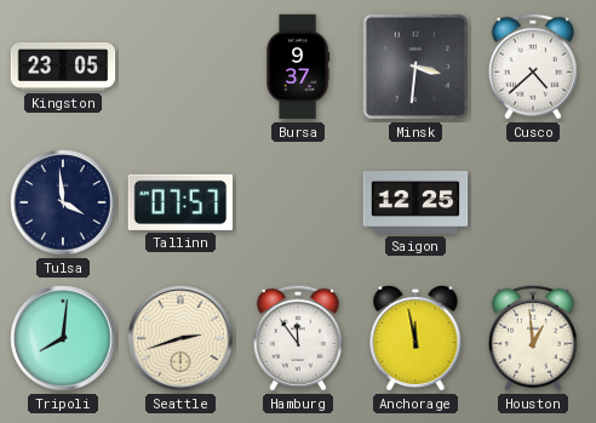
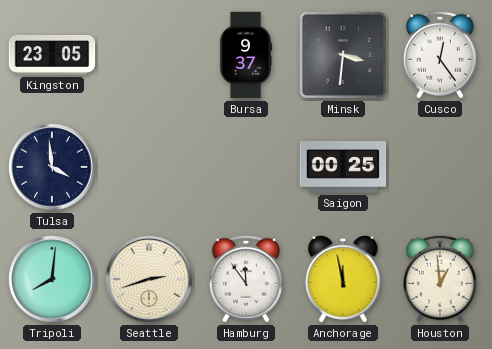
Cusco: 4:38 -> 12:24 (440, 55)
Tallinn: 07:57 -> none (180, 202)
Saigon: 12:25 -> 00:25 (343, 168)
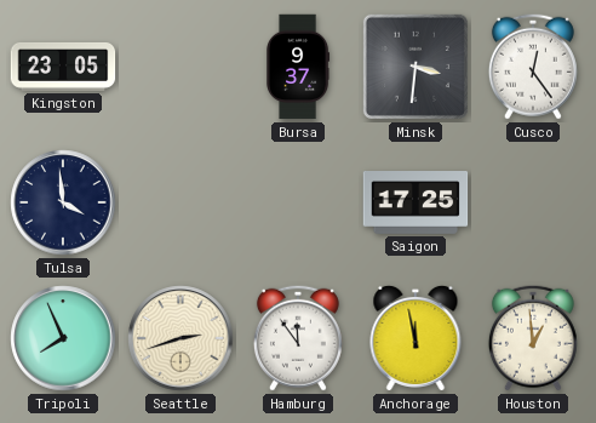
Saigon: 00:25 -> 17:25 (416, 204)
Tripoli: 8:01 -> 7:56 (63, 338)
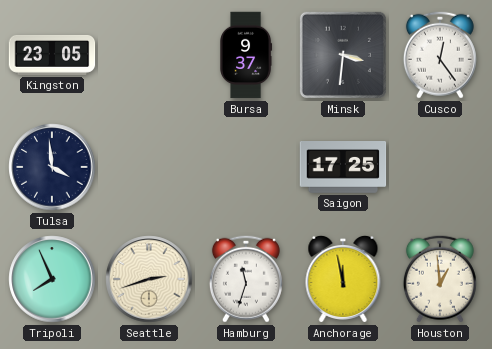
Hamburg: 11:54 -> 11:33 (246, 279)
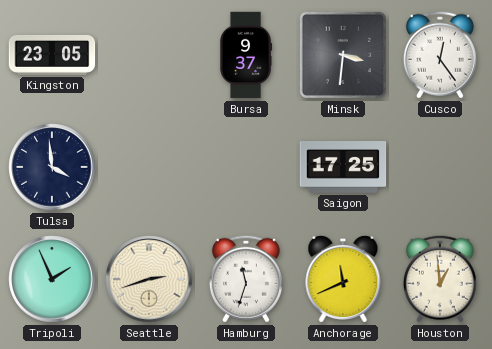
Tripoli: 7:56 -> 1:56 (52, 279)
Anchorage: 11:58 -> 11:41 (343, 279)
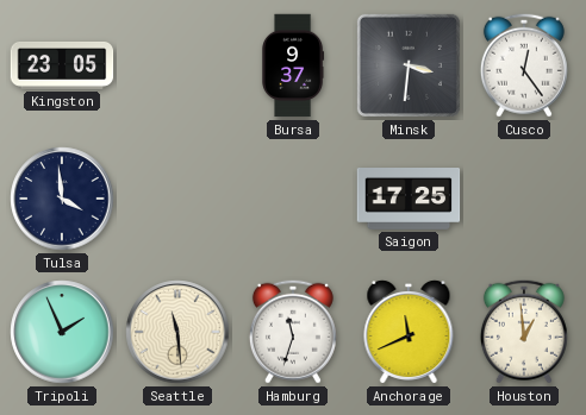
Seattle: 2:42 -> 11:29 (177, 332)
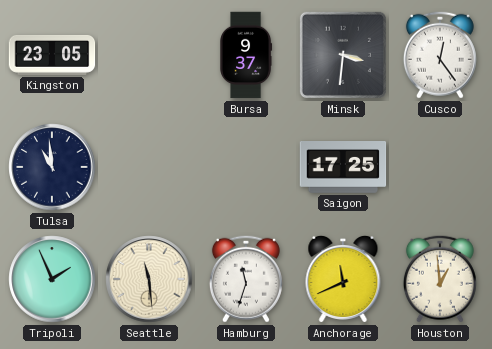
Tulsa: 3:59 -> 10:59 (52, 167)
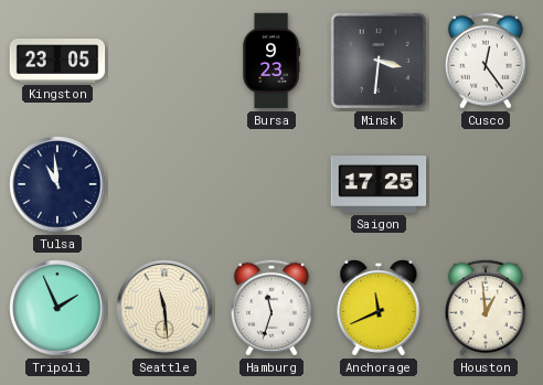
Bursa: 9:37 -> 9:23 (271, 61)
